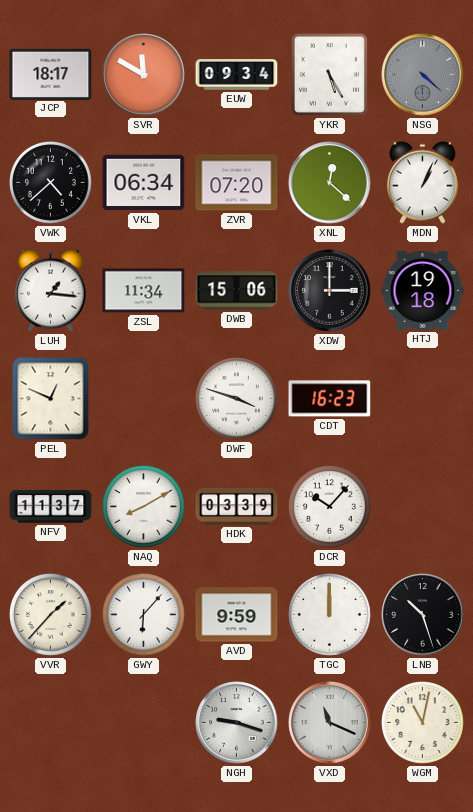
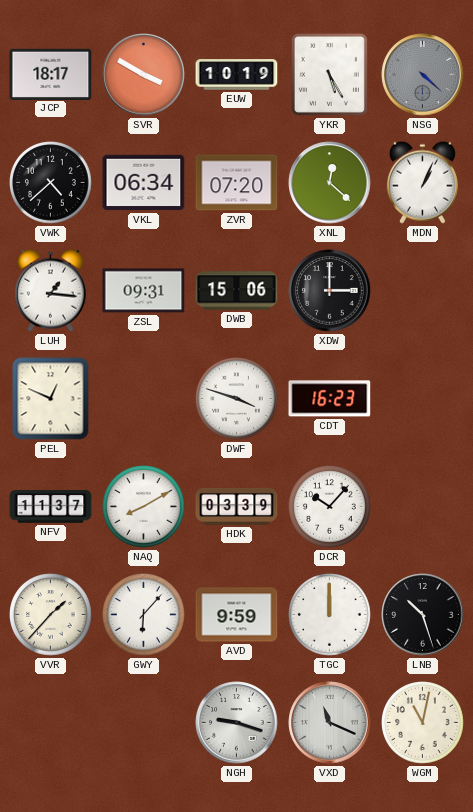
SVR: 11:50 -> 3:50 (144, 75)
EUW: 09:34 -> 10:19 (237, 75)
ZSL: 11:34 -> 09:31 (144, 291)
HTJ: 19:18 -> none (423, 290)
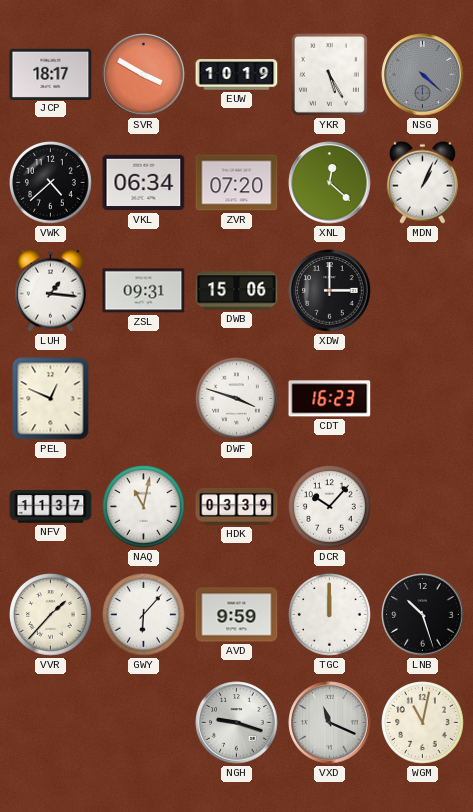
NAQ: 8:10 -> 11:02 (144, 507)
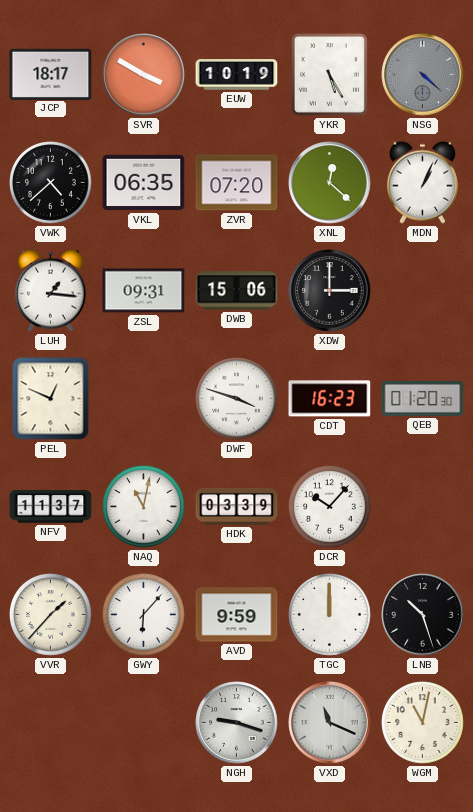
VKL: 06:34 -> 06:35 (144, 183)
QEB: none -> 01:20 (423, 398)
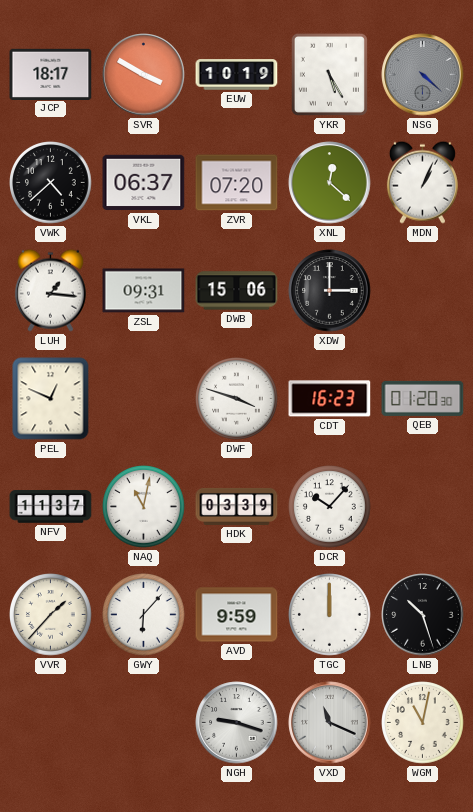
VKL: 06:35 -> 06:37 (144, 183)
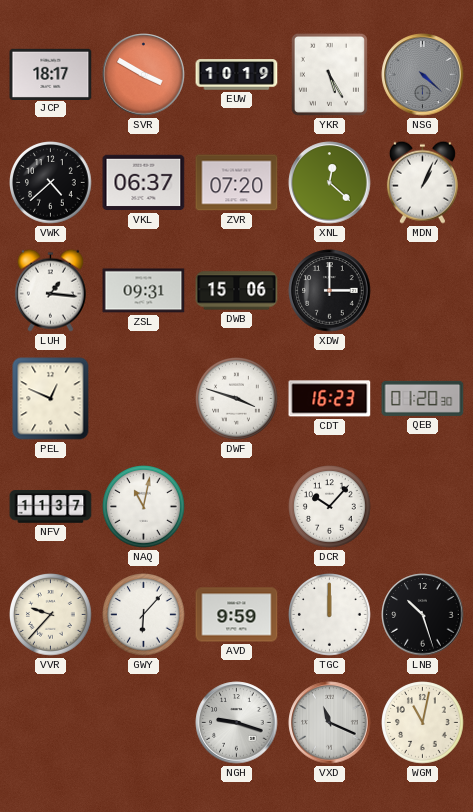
HDK: 03:39 -> none (237, 506)
VVR: 1:37 -> 9:37 (51, 615)
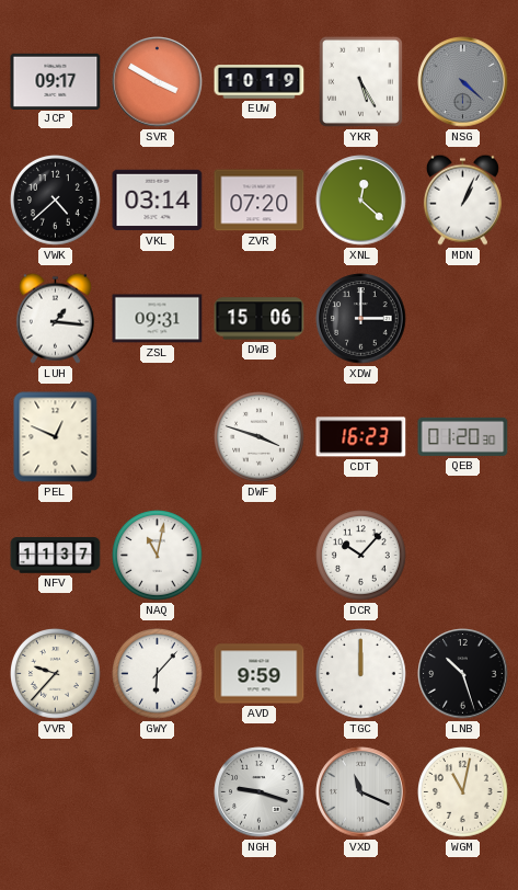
JCP: 18:17 -> 09:17 (56, 81)
VKL: 06:37 -> 03:14 (158, 201)
